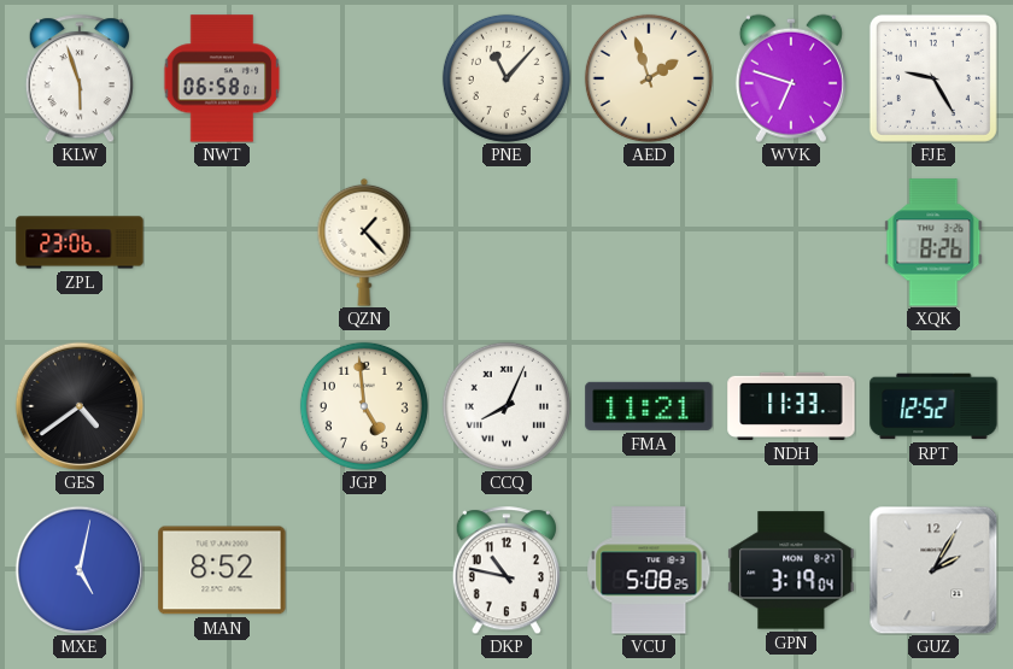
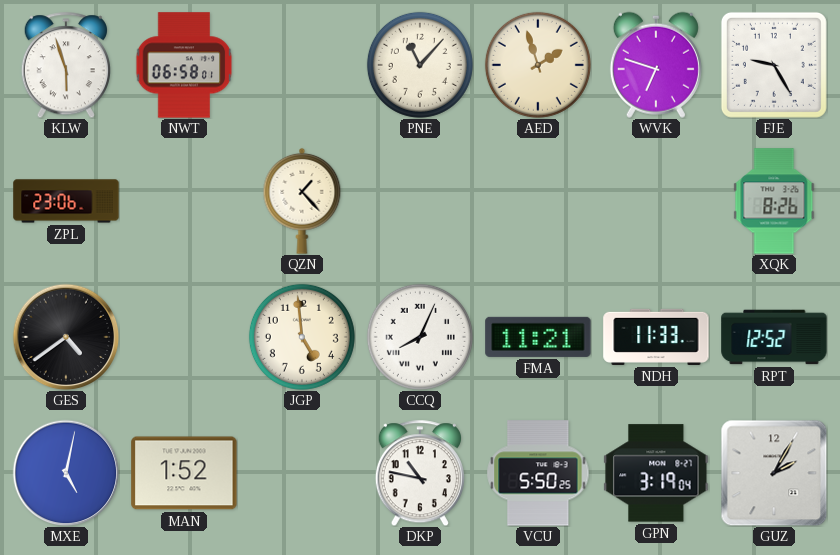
MAN: 8:52 -> 1:52 (184, 473)
VCU: 5:08 -> 5:50 (538, 473)
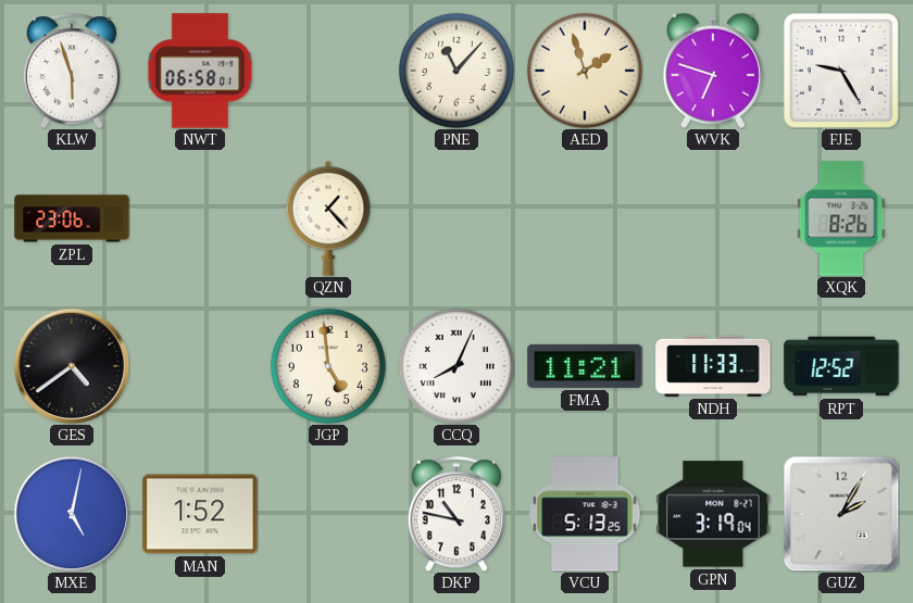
VCU: 5:50 -> 5:13 (585, 514)
